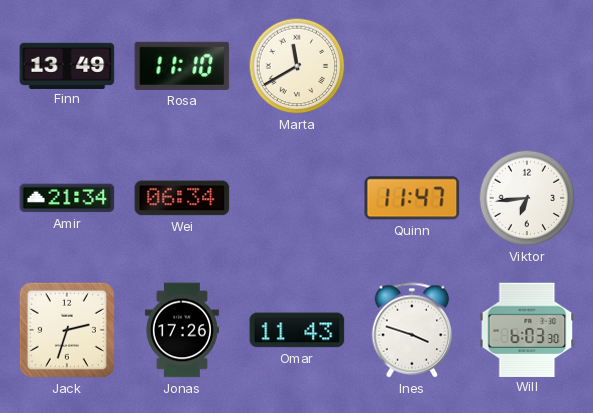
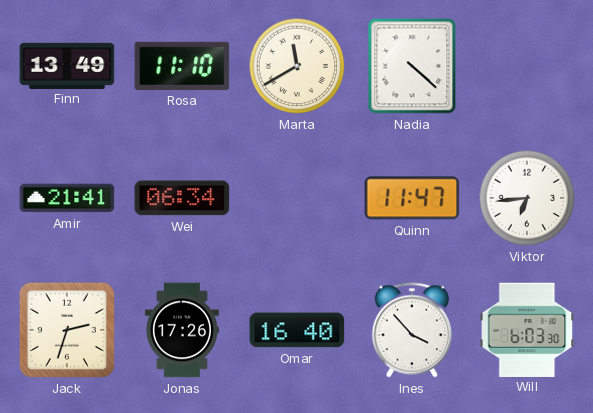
Nadia: none -> 4:22 (412, 66)
Amir: 21:34 -> 21:41 (67, 198)
Omar: 11:43 -> 16:40 (297, 330)
Ines: 3:48 -> 3:53 (412, 330)
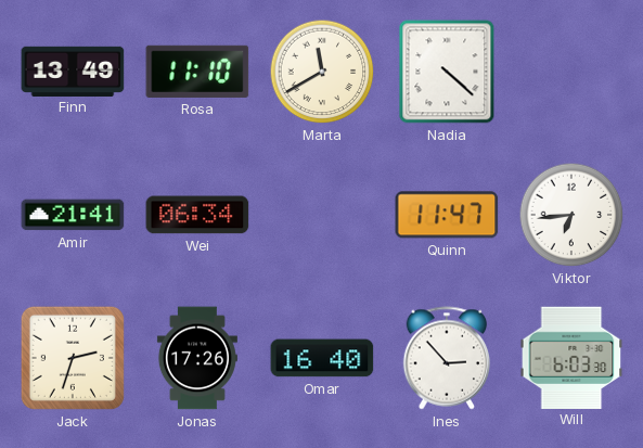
Ines: 3:53 -> 2:53 (447, 358)
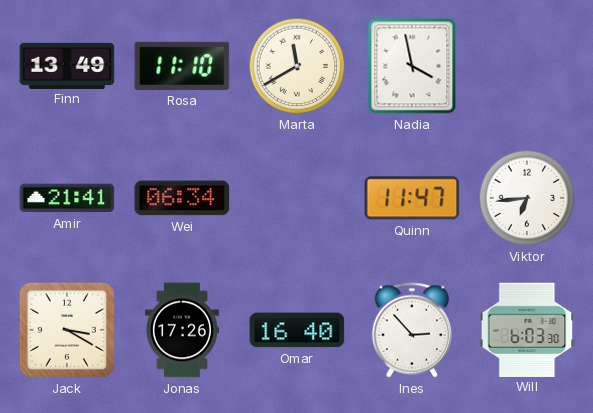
Nadia: 4:22 -> 3:58 (412, 66)
Jack: 2:33 -> 3:20 (67, 330)
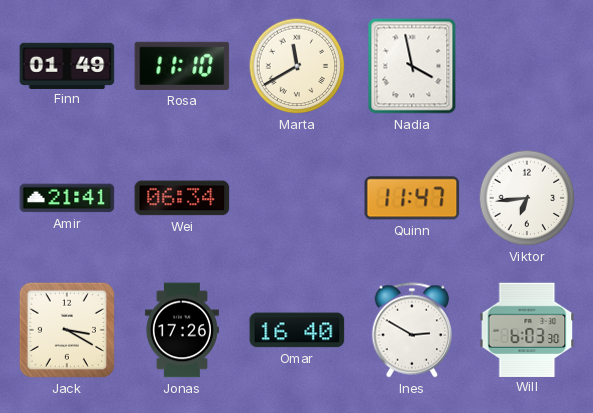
Finn: 13:49 -> 01:49 (67, 65)
Ines: 2:53 -> 2:50 (412, 330)
